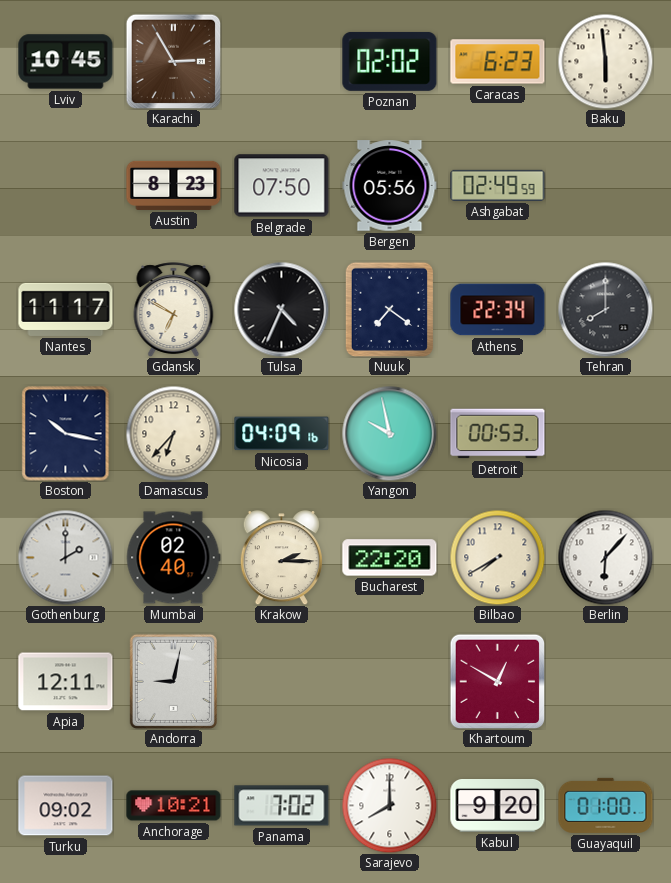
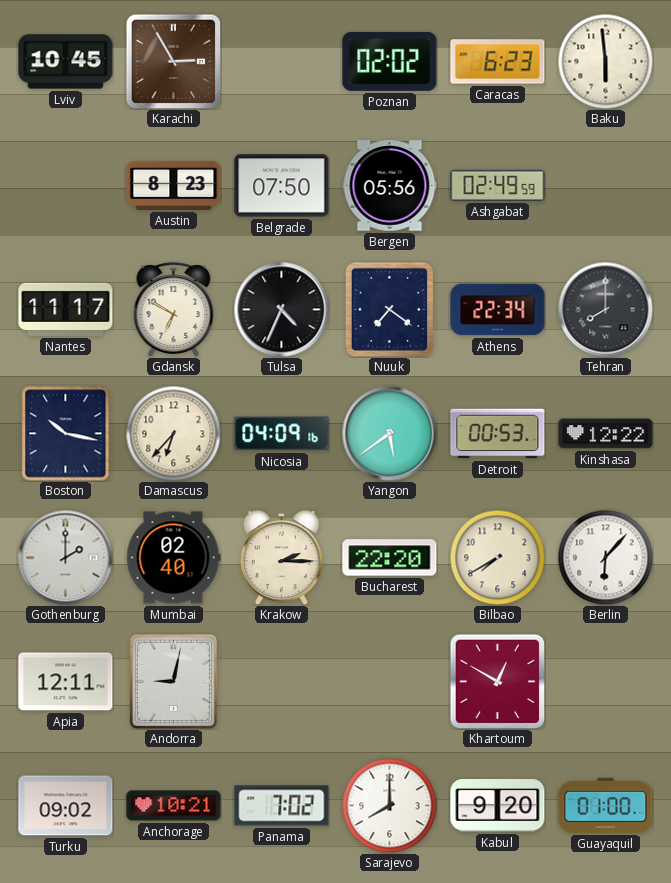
Yangon: 9:58 -> 5:39 (389, 433)
Kinshasa: none -> 12:22 (606, 434)
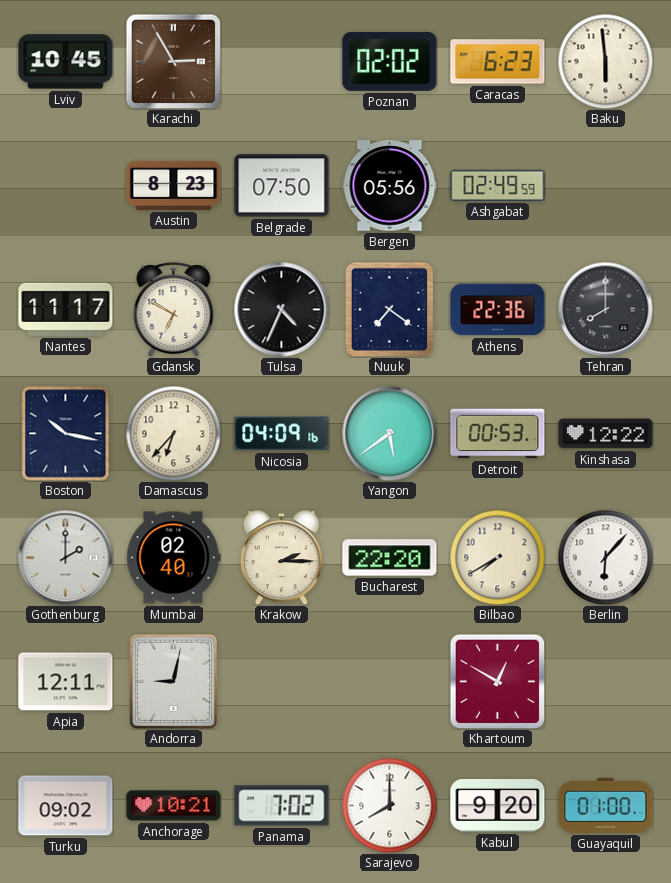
Athens: 22:34 -> 22:36 (498, 310)
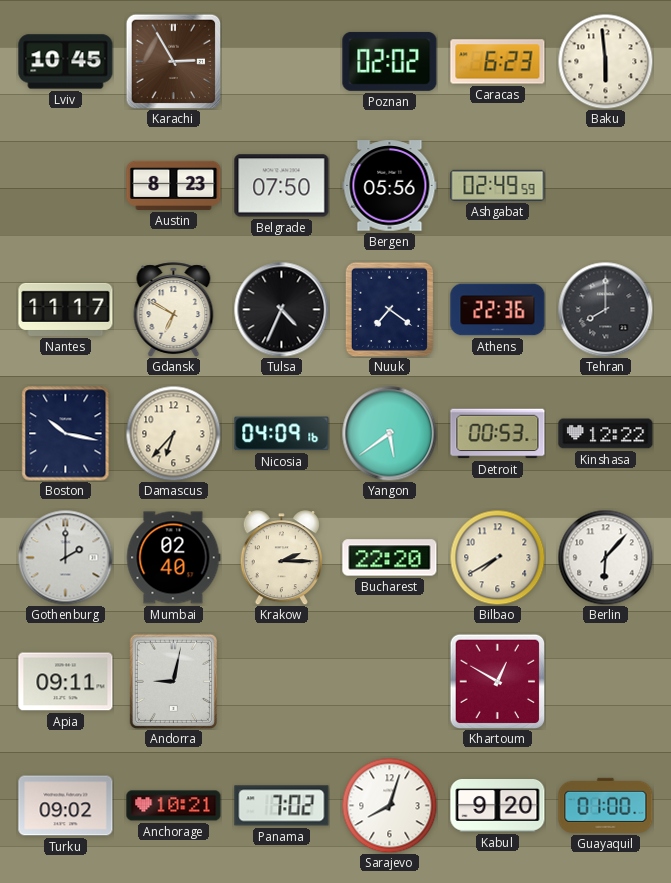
Apia: 12:11 -> 09:11 (66, 682)
Sarajevo: 8:00 -> 8:03 (389, 805)
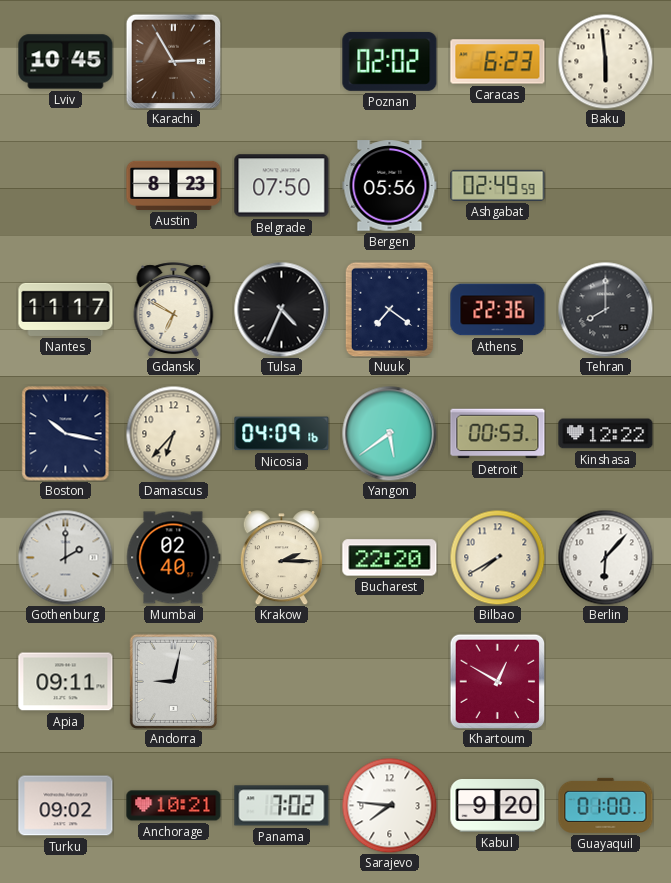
Sarajevo: 8:03 -> 7:46 (389, 805)
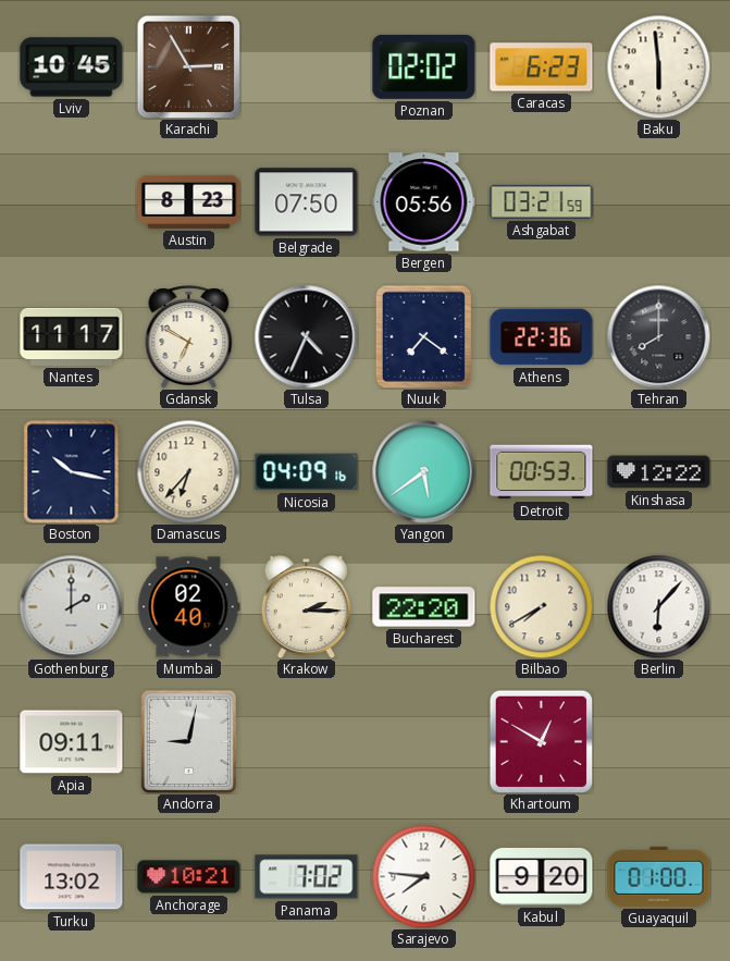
Ashgabat: 02:49 -> 03:21 (542, 201)
Turku: 09:02 -> 13:02 (72, 877)
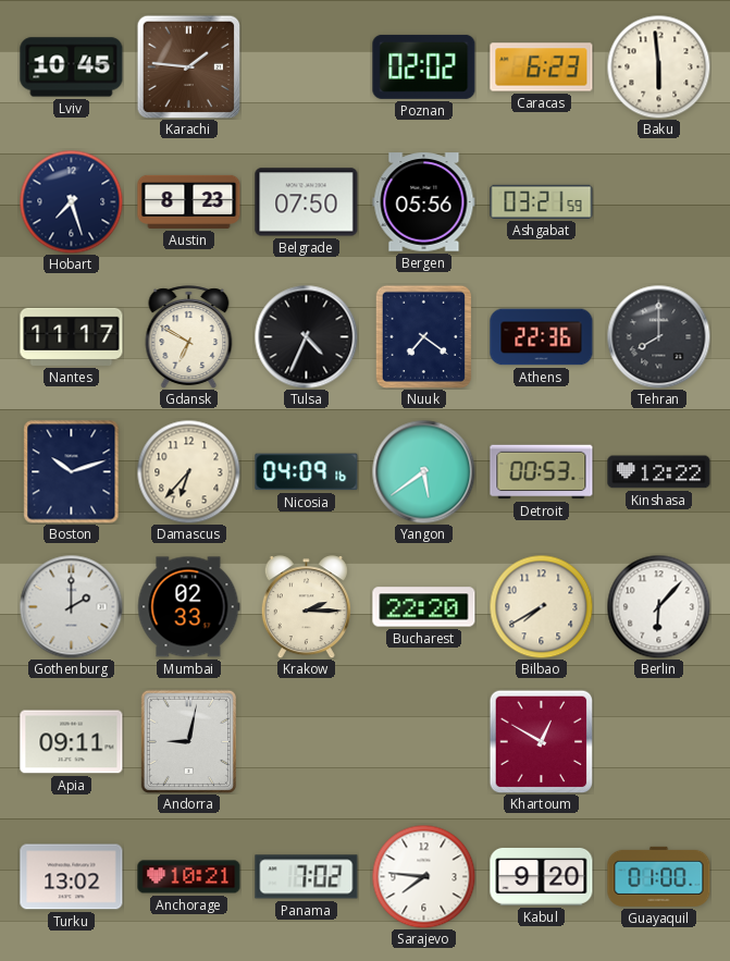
Karachi: 2:55 -> 1:46 (188, 66)
Hobart: none -> 7:27 (71, 201)
Boston: 10:17 -> 10:12 (72, 472)
Mumbai: 02:40 -> 02:33 (188, 607)
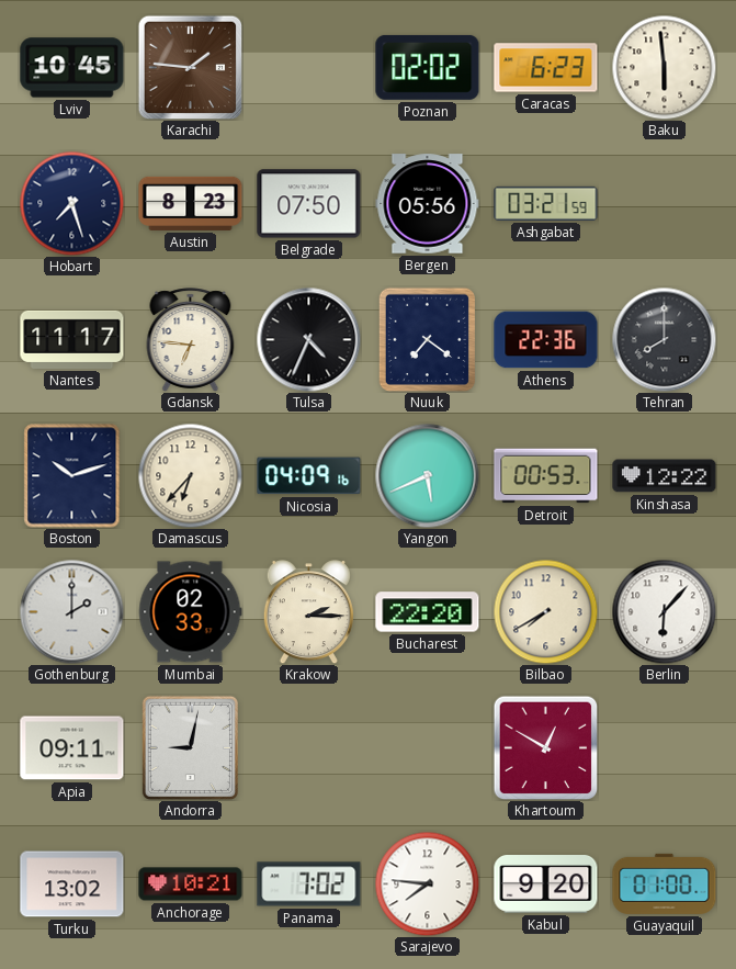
Gdansk: 6:50 -> 6:46 (191, 340)
Yangon: 5:39 -> 5:41 (427, 475)
